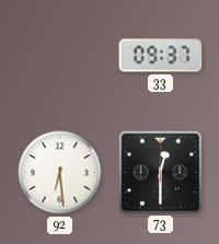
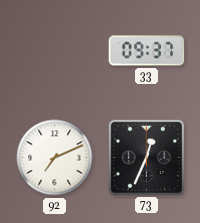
92: 6:29 -> 7:11 (55, 158)
73: 12:30 -> 12:34 (146, 157)
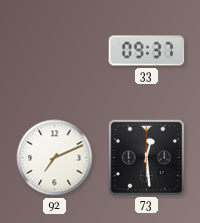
73: 12:34 -> 12:29 (146, 157)
